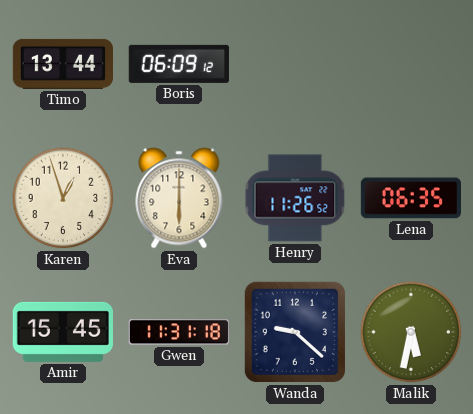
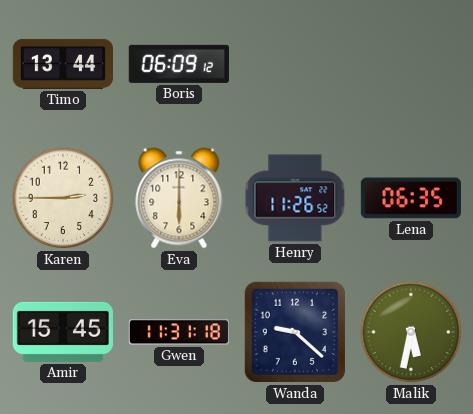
Karen: 12:57 -> 2:45 (63, 198)
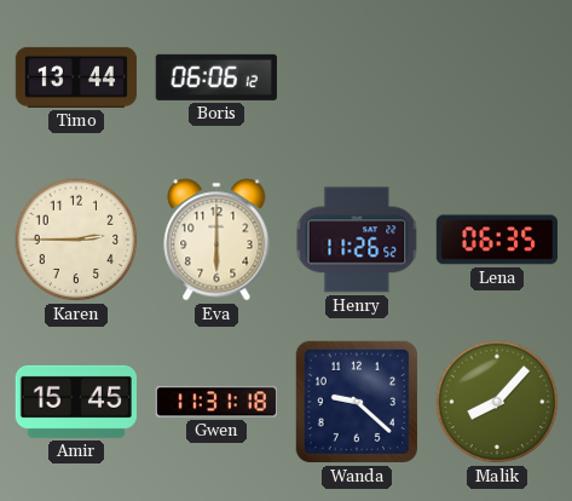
Boris: 06:09 -> 06:06 (216, 77)
Malik: 5:32 -> 8:07 (497, 402)
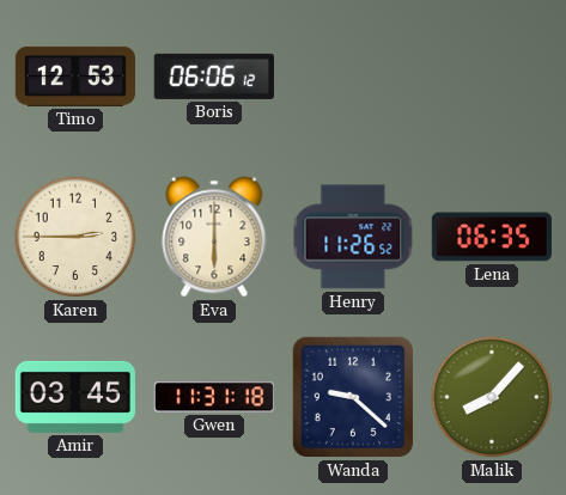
Timo: 13:44 -> 12:53 (74, 77)
Amir: 15:45 -> 03:45 (74, 397)
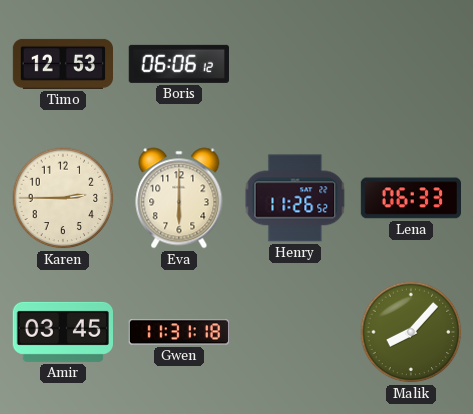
Lena: 06:35 -> 06:33 (410, 198)
Wanda: 9:22 -> none (353, 397)
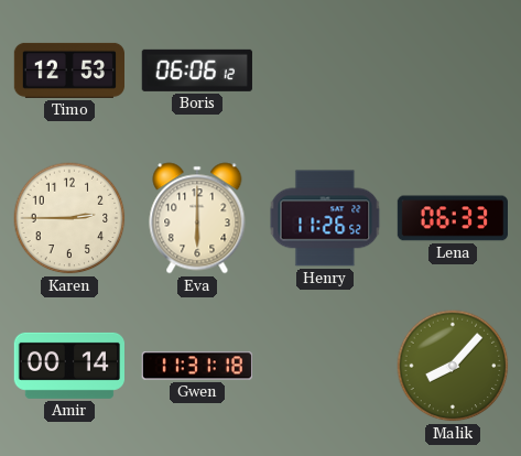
Amir: 03:45 -> 00:14 (68, 366)
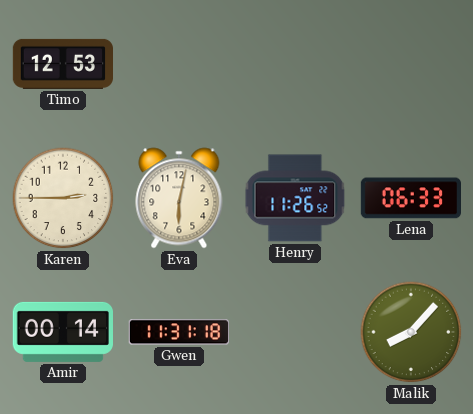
Boris: 06:06 -> none (197, 70)
Eva: 6:00 -> 6:02 (179, 198)
